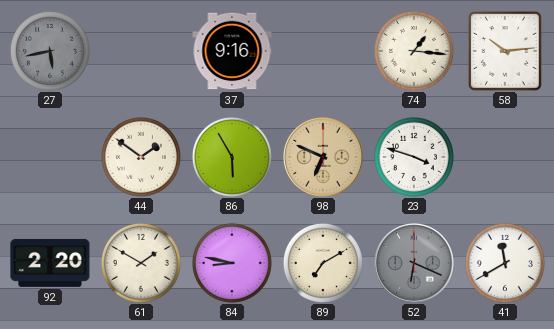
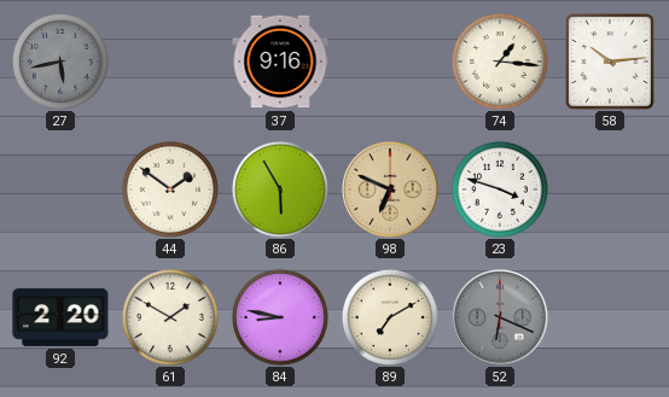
41: 11:40 -> none (505, 263)
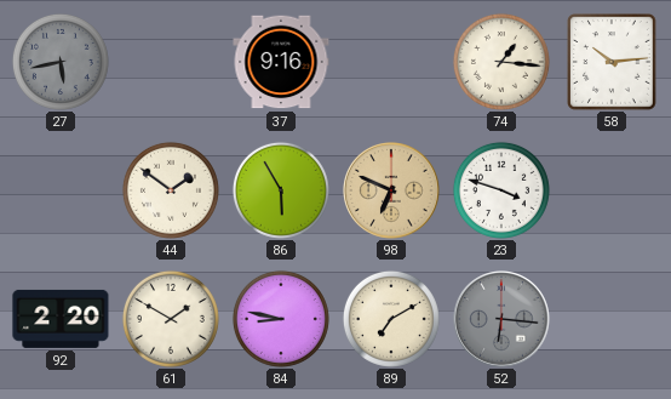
52: 6:19 -> 6:16 (501, 319)
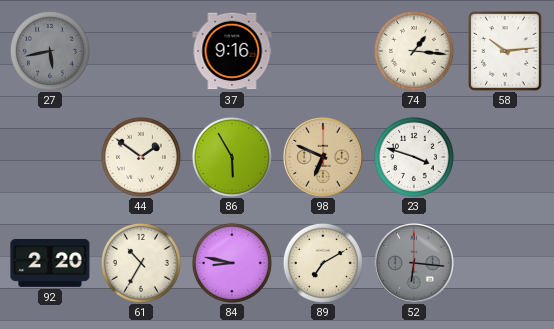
61: 1:50 -> 10:35 (141, 263)
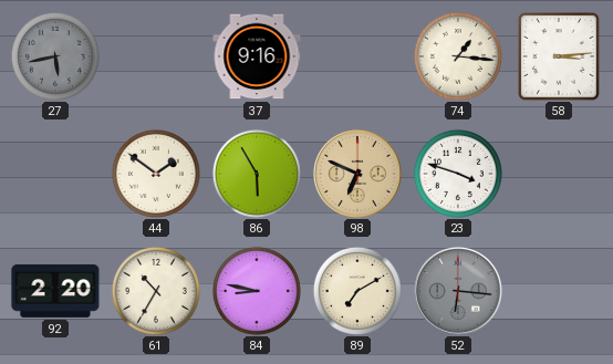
58: 10:14 -> 3:14 (560, 58)
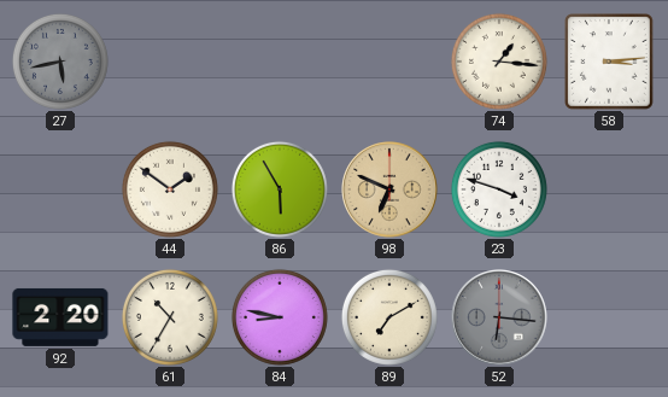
37: 9:16 -> none (257, 56)
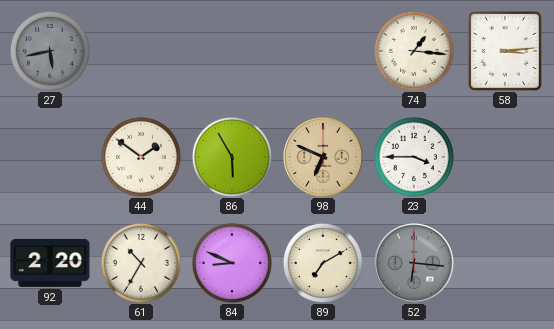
23: 3:48 -> 3:45 (414, 157)
84: 8:47 -> 8:49 (232, 263)
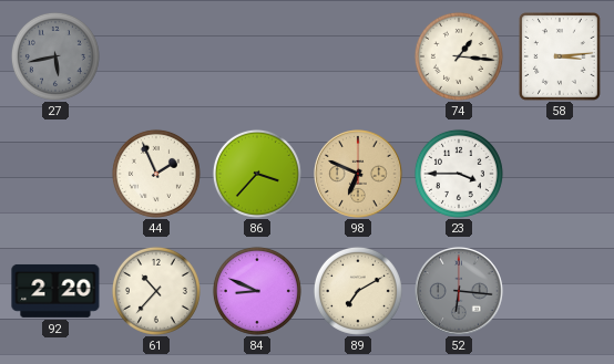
44: 1:51 -> 1:56 (156, 174)
86: 5:55 -> 3:37 (257, 174)
61: 10:35 -> 10:37 (156, 291)
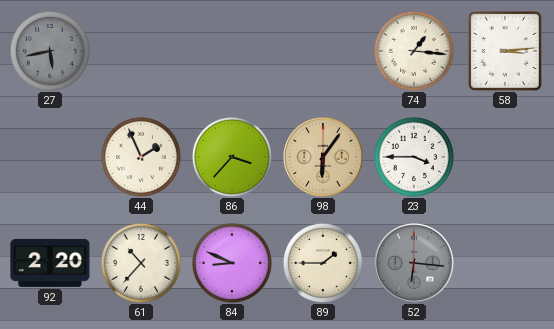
98: 6:49 -> 6:06 (323, 157)
89: 7:10 -> 1:45 (323, 263)
